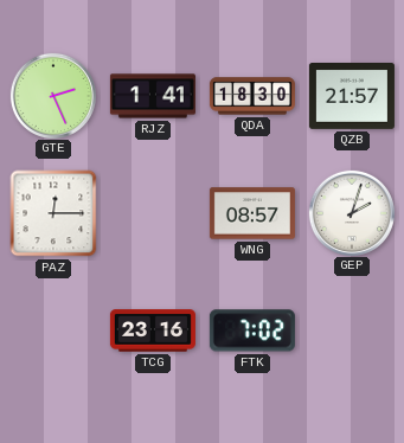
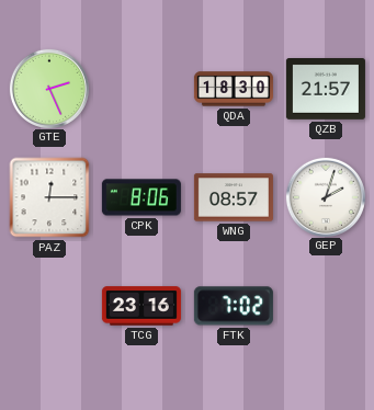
RJZ: 1:41 -> none (153, 96)
CPK: none -> 8:06 (141, 197)
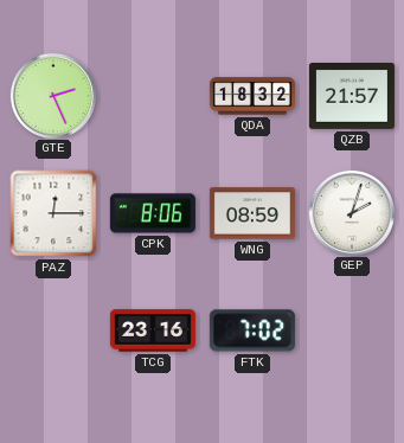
QDA: 18:30 -> 18:32 (252, 96)
WNG: 08:57 -> 08:59 (252, 213)
